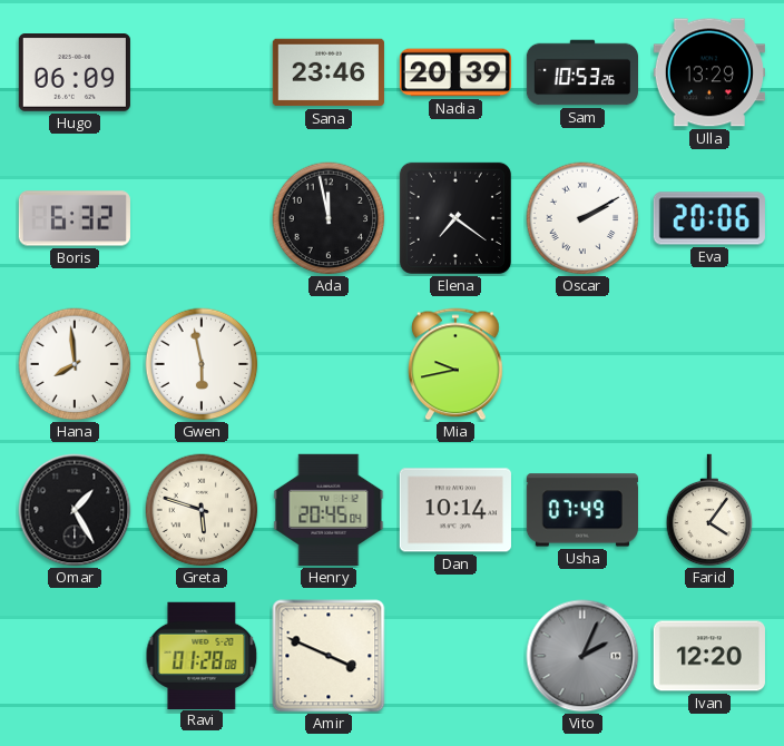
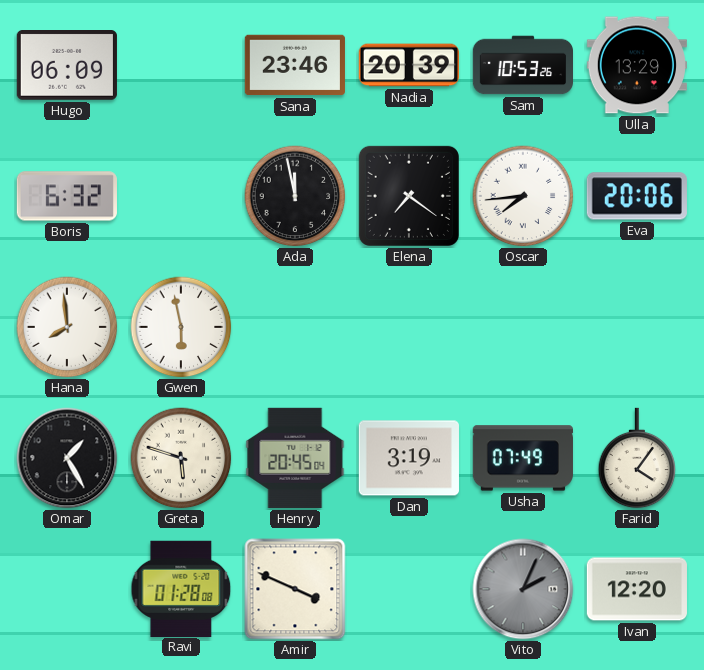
Oscar: 2:10 -> 7:44 (523, 196)
Mia: 9:43 -> none (455, 364)
Dan: 10:14 -> 3:19 (409, 458)
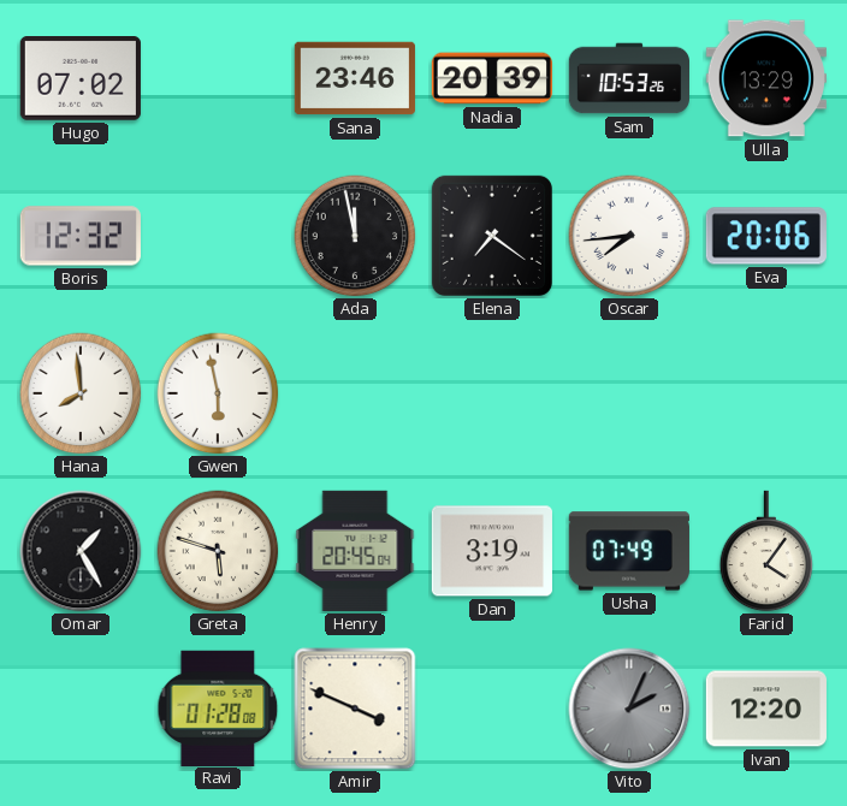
Hugo: 06:09 -> 07:02 (81, 79)
Boris: 6:32 -> 12:32 (81, 236)
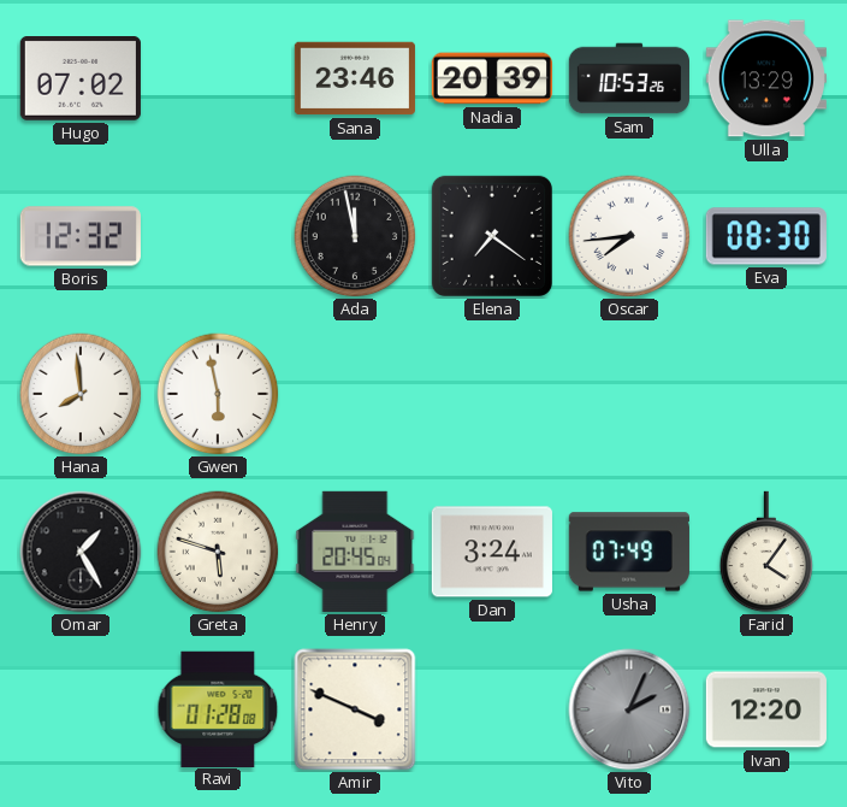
Eva: 20:06 -> 08:30 (766, 236)
Dan: 3:19 -> 3:24 (492, 552)
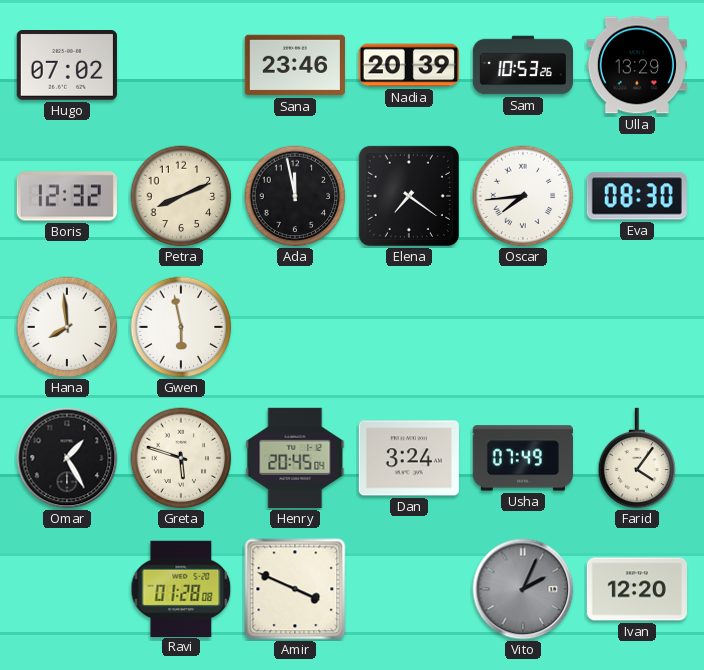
Petra: none -> 8:11 (181, 196)
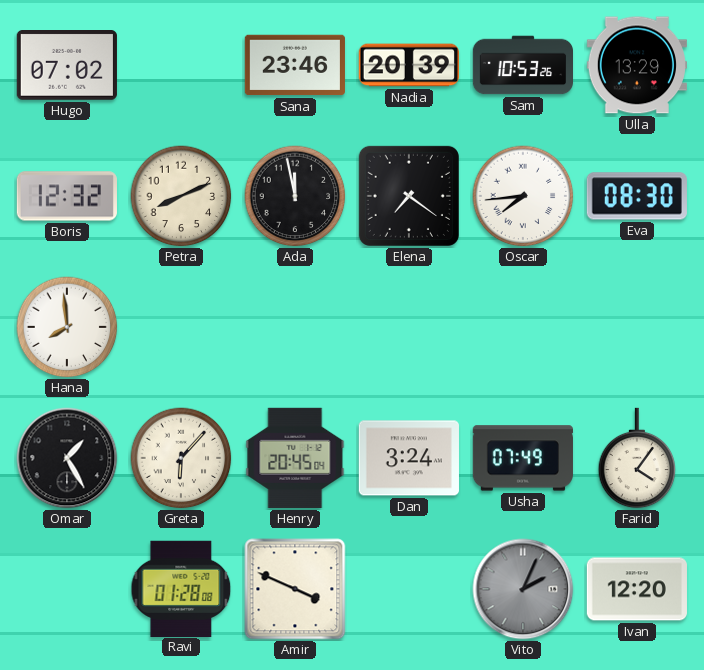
Gwen: 5:58 -> none (181, 327)
Greta: 5:48 -> 6:07 (181, 458)
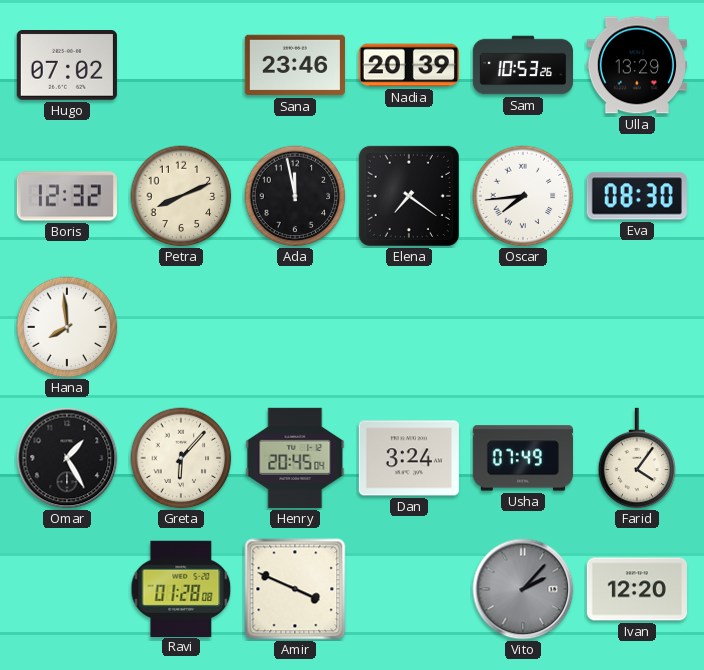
Vito: 2:04 -> 2:07 (523, 589)
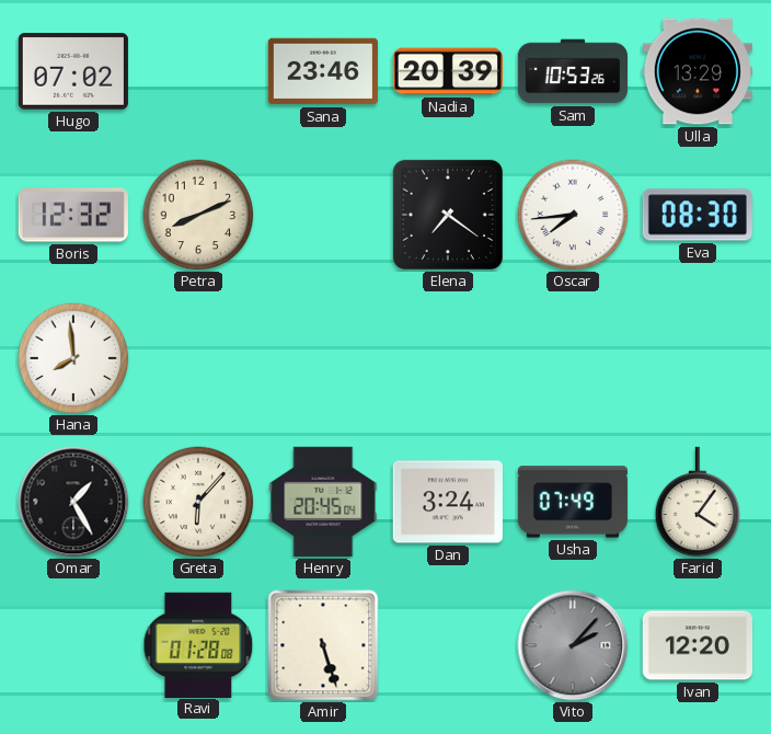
Ada: 11:58 -> none (295, 196)
Amir: 3:49 -> 5:27 (323, 645)
